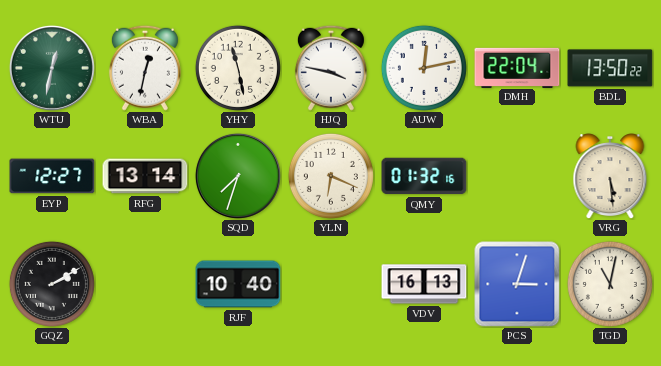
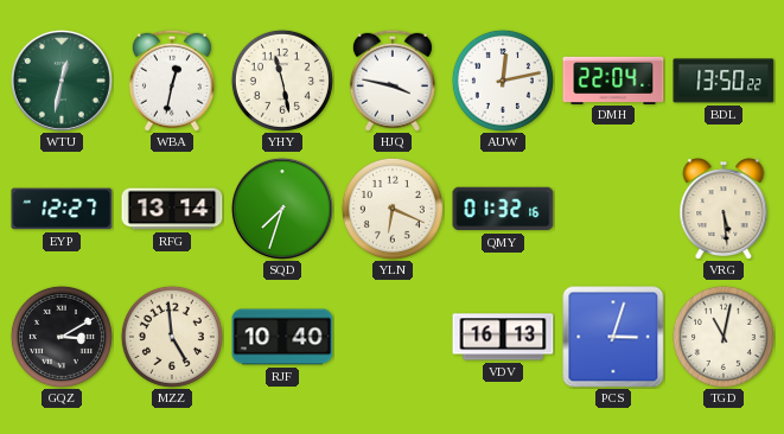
GQZ: 2:10 -> 3:10 (62, 337)
MZZ: none -> 4:59 (172, 337)
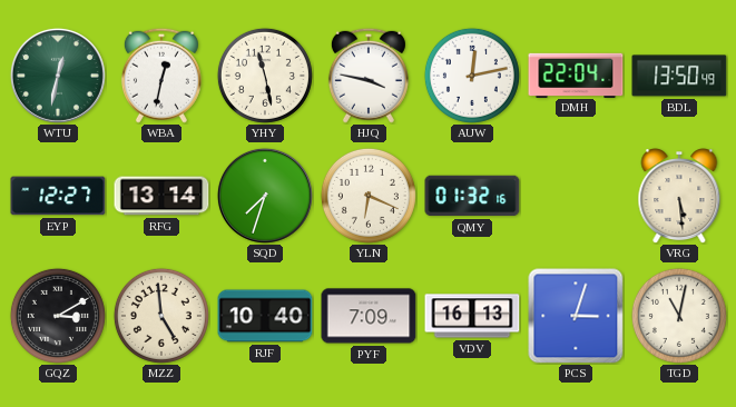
BDL: 13:50:22 -> 13:50:49 (679, 76)
PYF: none -> 7:09 (369, 316)
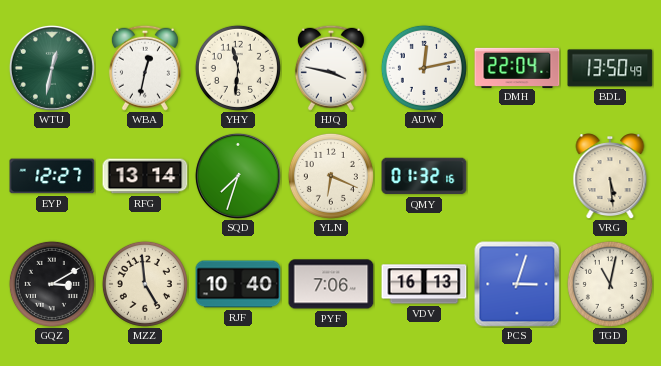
YHY: 11:28 -> 11:31 (238, 68)
PYF: 7:09 -> 7:06 (331, 284)
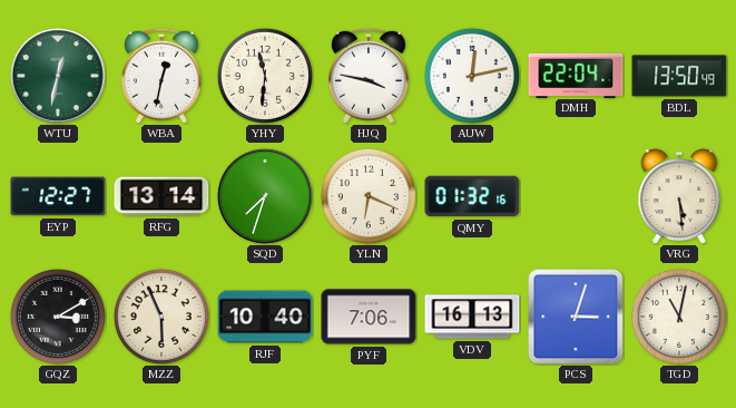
MZZ: 4:59 -> 5:56 (161, 317)
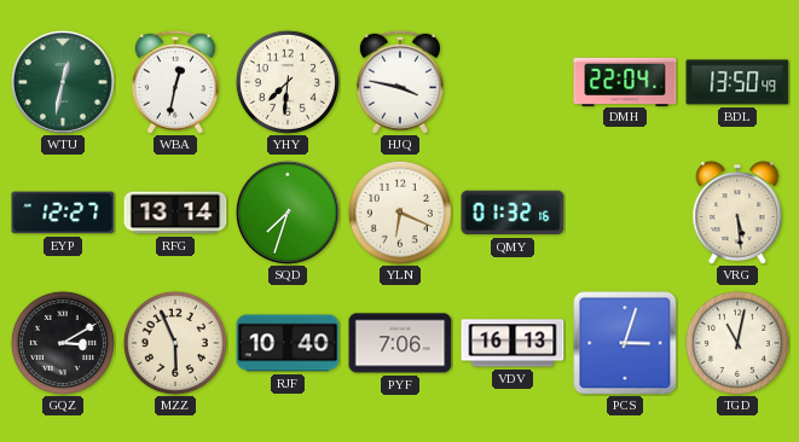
YHY: 11:31 -> 7:31 (288, 82)
AUW: 12:13 -> none (472, 76)
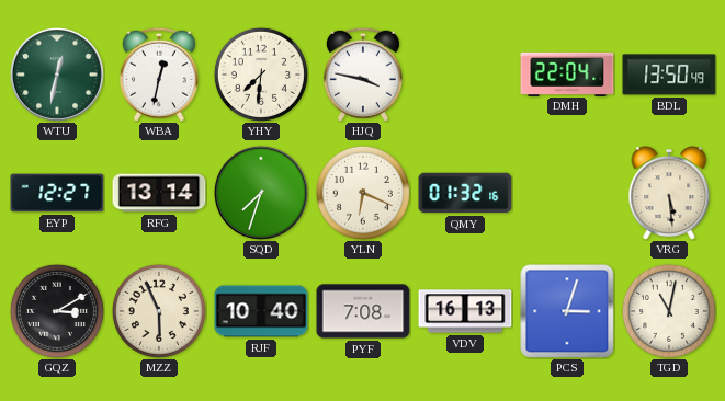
PYF: 7:06 -> 7:08 (363, 311)
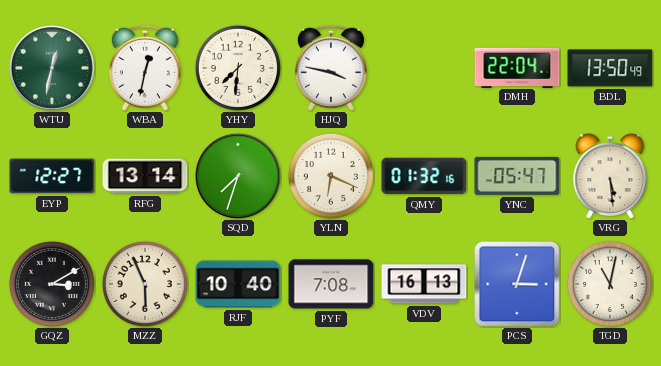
YNC: none -> 05:47 (517, 176)
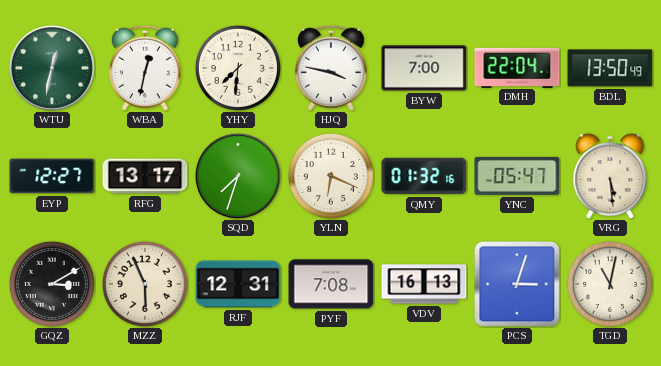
BYW: none -> 7:00 (424, 68)
RFG: 13:14 -> 13:17 (145, 176)
RJF: 10:40 -> 12:31 (238, 284)
